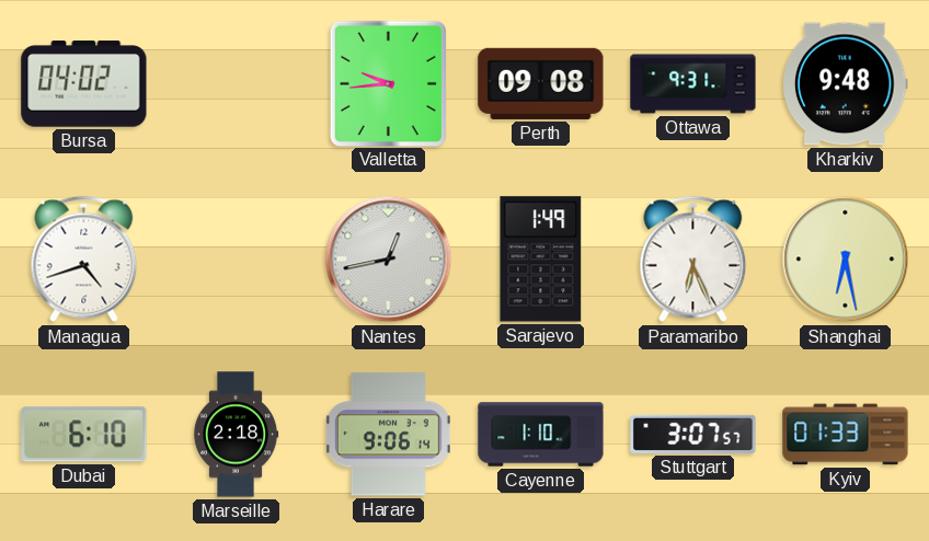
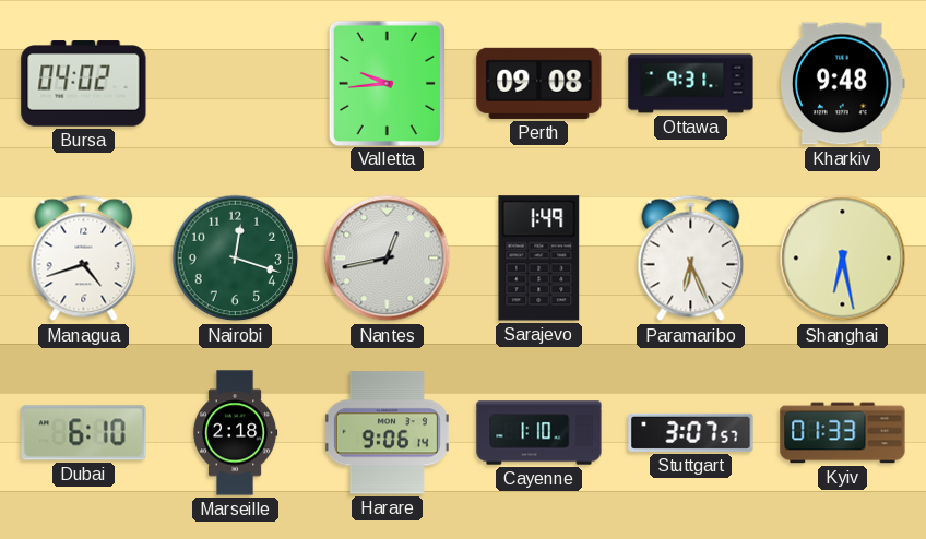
Nairobi: none -> 12:18 (236, 259)
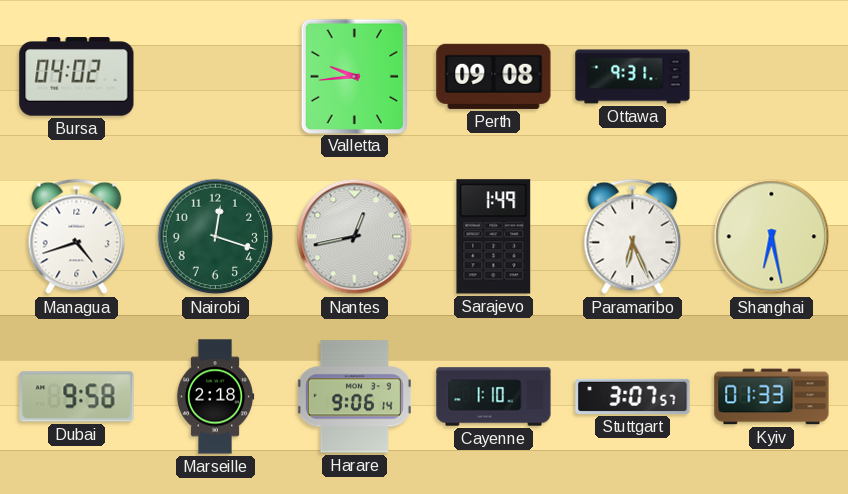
Kharkiv: 9:48 -> none (843, 84)
Dubai: 6:10 -> 9:58 (77, 397)
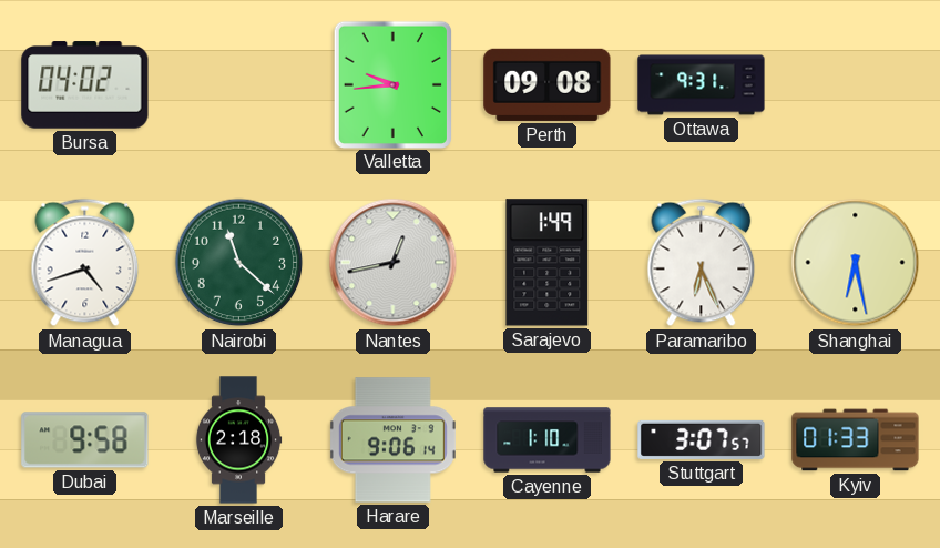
Nairobi: 12:18 -> 11:22 (239, 263)
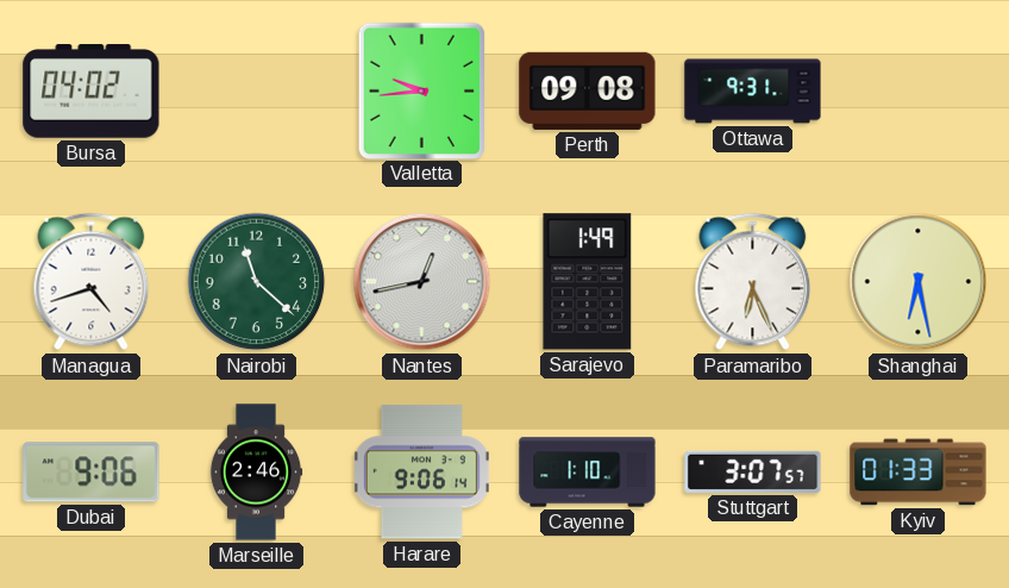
Dubai: 9:58 -> 9:06 (92, 473)
Marseille: 2:18 -> 2:46 (256, 473)
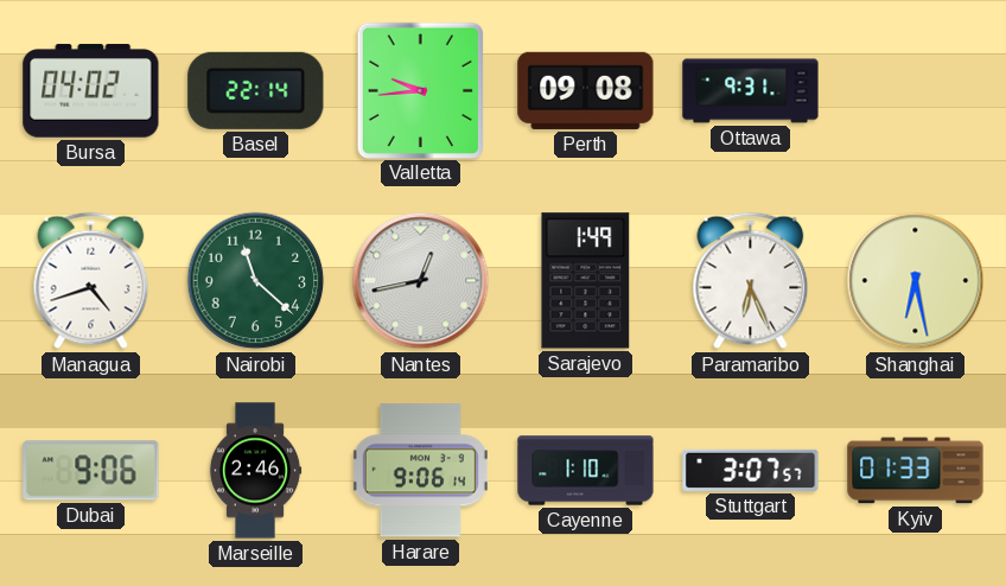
Basel: none -> 22:14 (256, 90)
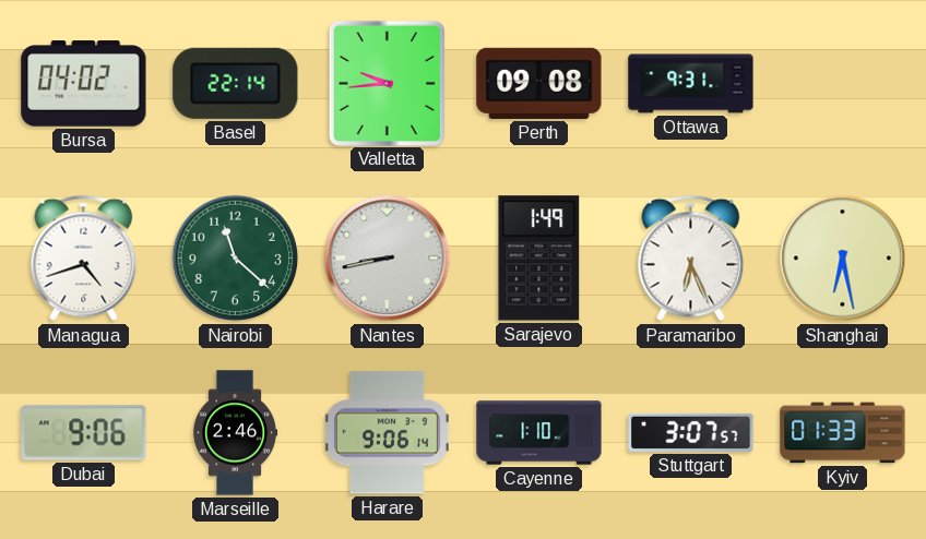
Nantes: 12:43 -> 8:43 (388, 259)
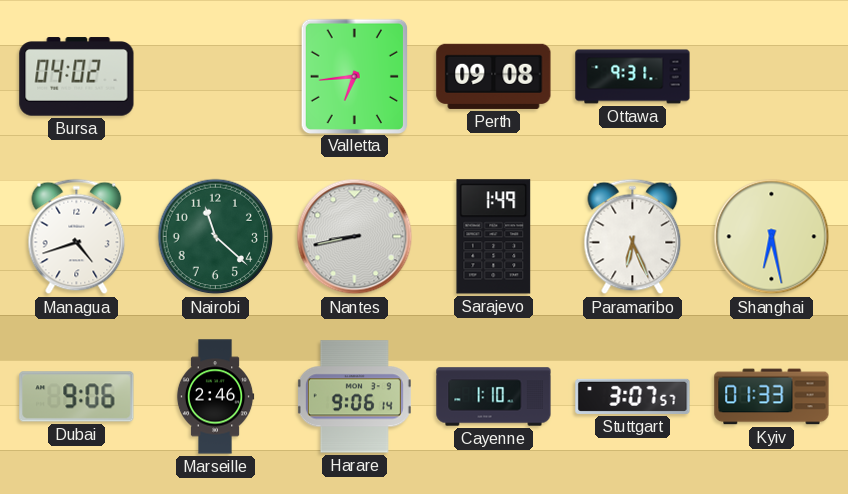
Basel: 22:14 -> none (236, 83)
Valletta: 9:44 -> 6:44 (354, 76)
